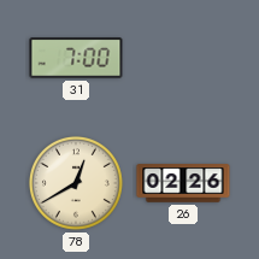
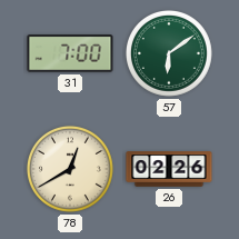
57: none -> 6:09 (169, 53)
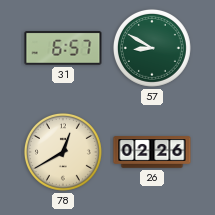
31: 7:00 -> 6:57 (63, 48)
57: 6:09 -> 8:50 (152, 48)
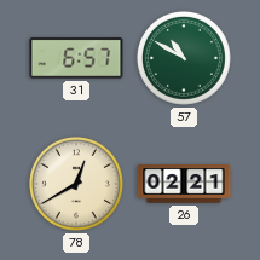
57: 8:50 -> 10:50 (184, 58)
26: 02:26 -> 02:21 (184, 184)
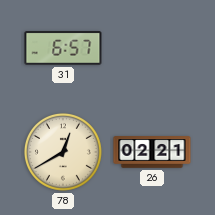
57: 10:50 -> none (184, 58)
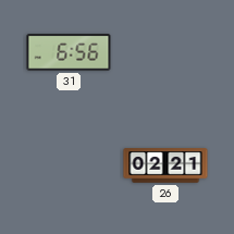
31: 6:57 -> 6:56 (69, 52)
78: 12:40 -> none (63, 152)
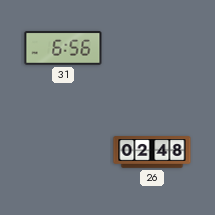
26: 02:21 -> 02:48 (152, 152)
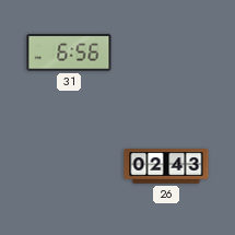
26: 02:48 -> 02:43 (166, 166)
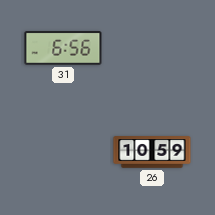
26: 02:43 -> 10:59 (152, 152)
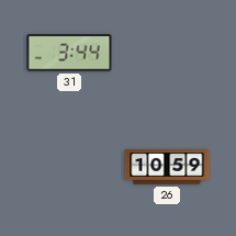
31: 6:56 -> 3:44 (69, 53)
